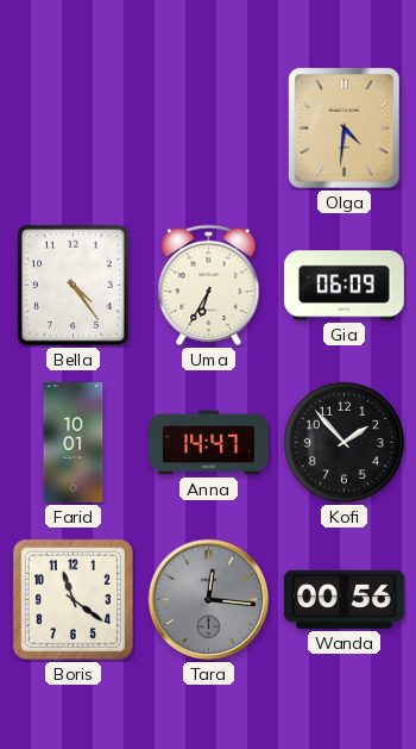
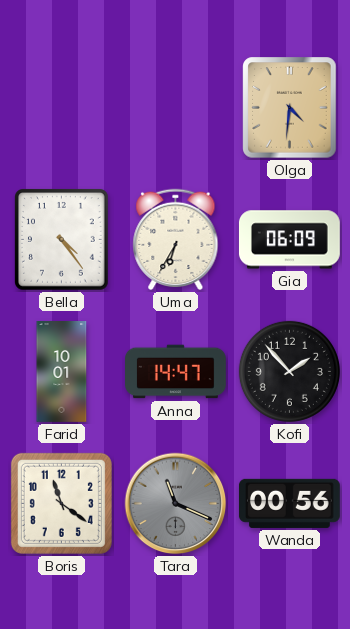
Tara: 12:16 -> 11:19 (176, 504)
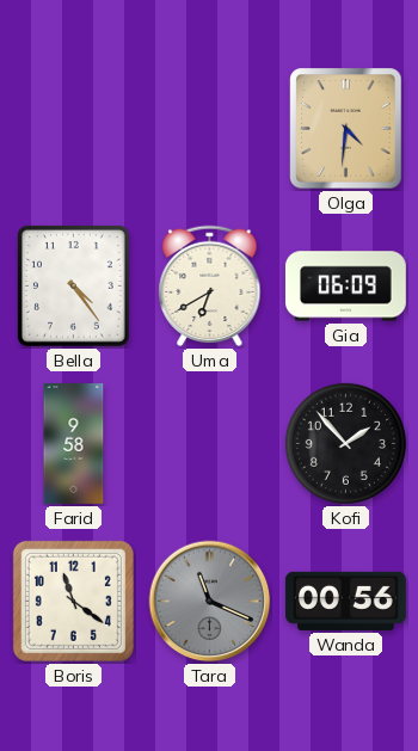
Uma: 6:35 -> 6:40 (210, 287)
Farid: 10:01 -> 9:58 (74, 444)
Anna: 14:47 -> none (176, 372)
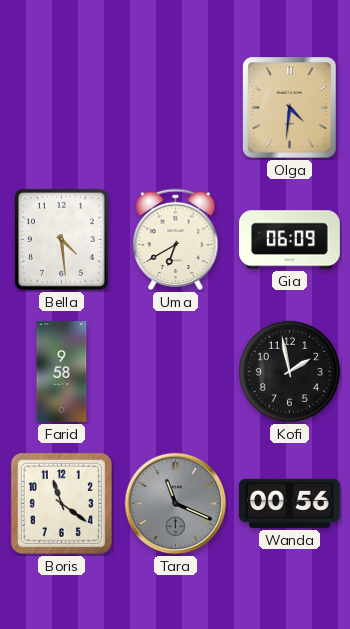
Bella: 4:24 -> 4:29 (62, 240)
Kofi: 1:53 -> 1:58 (289, 371)
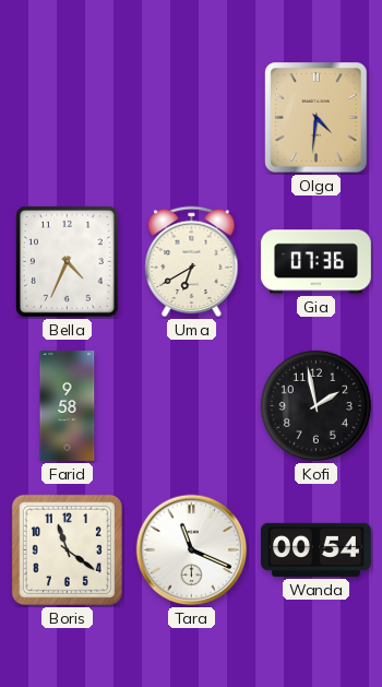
Bella: 4:29 -> 4:34 (68, 262)
Gia: 06:09 -> 07:36 (317, 262)
Tara dial: grey -> white (192, 550)
Wanda: 00:56 -> 00:54 (315, 549)
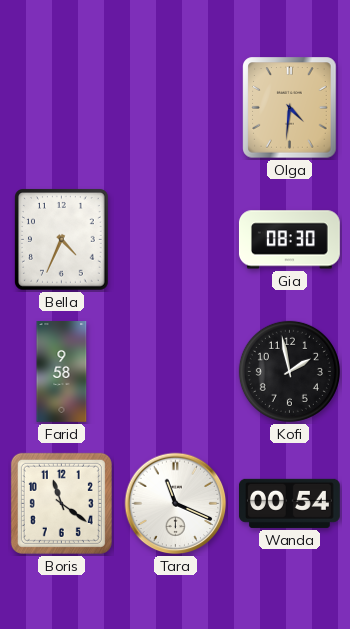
Uma: 6:40 -> none (192, 262)
Gia: 07:36 -> 08:30 (290, 240)
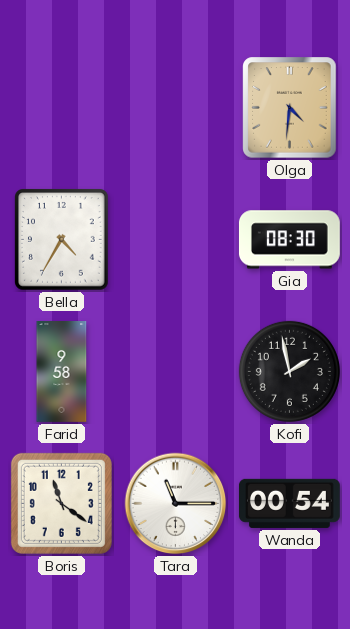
Bella: 4:34 -> 4:35 (62, 240)
Tara: 11:19 -> 11:15 (176, 504)
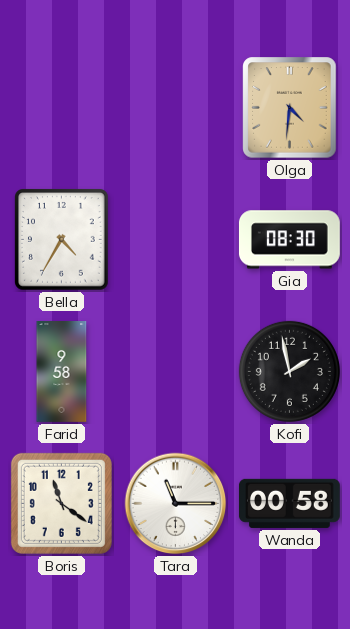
Wanda: 00:54 -> 00:58 (289, 503)
